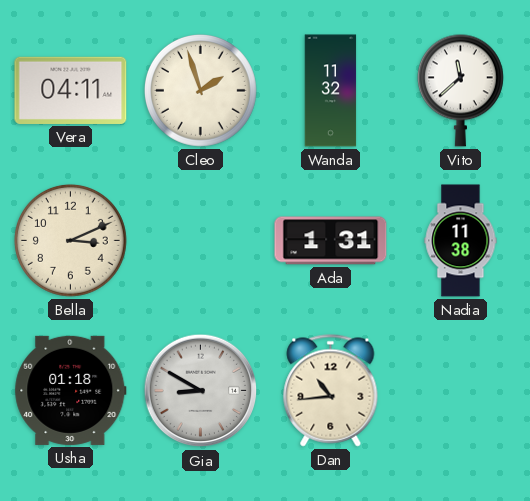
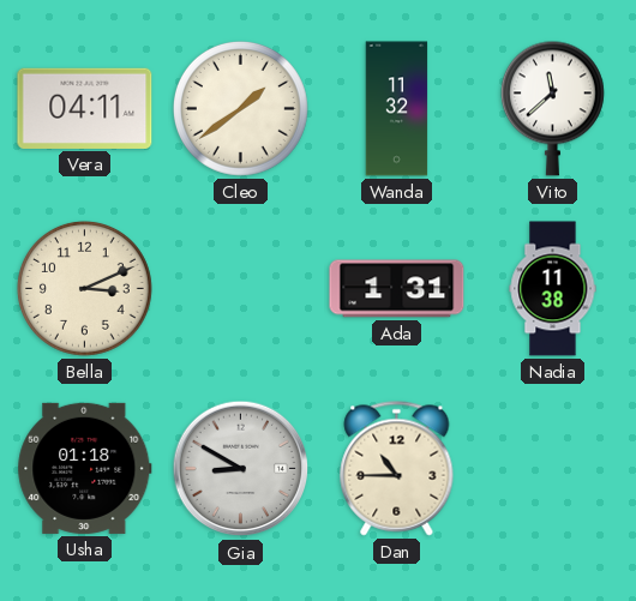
Cleo: 1:57 -> 1:39 (240, 108)
Dan: 10:44 -> 10:45 (397, 469)
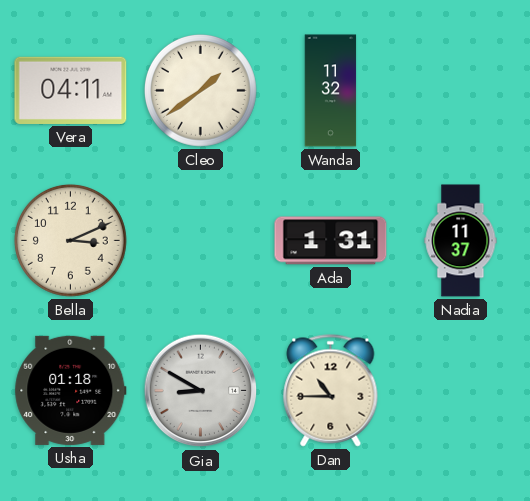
Vito: 11:38 -> none (552, 108)
Nadia: 11:38 -> 11:37 (461, 241)
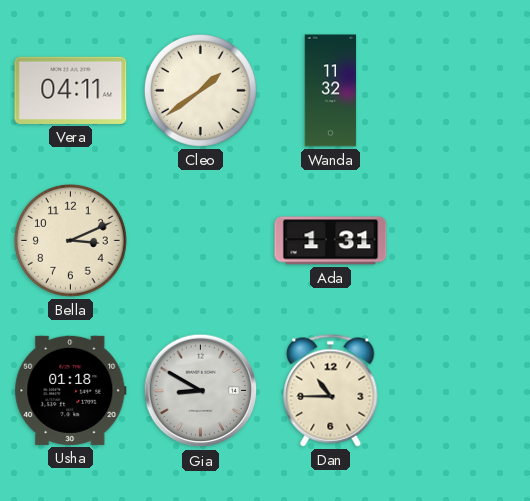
Nadia: 11:37 -> none (461, 241)
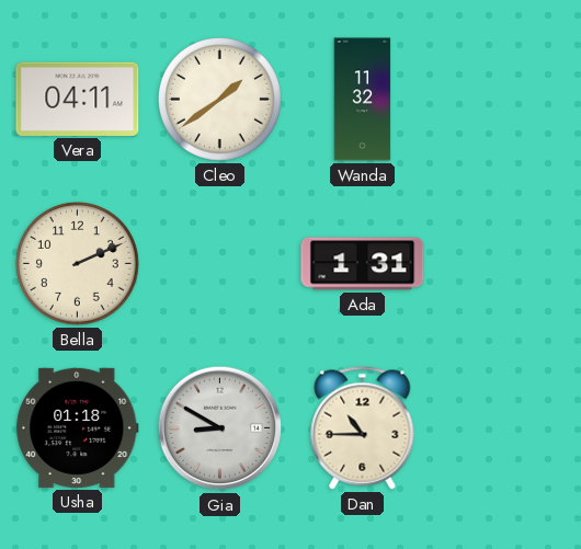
Bella: 3:11 -> 2:11 (77, 263)
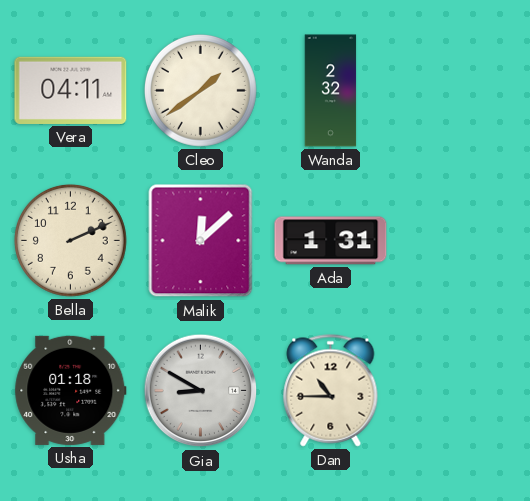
Wanda: 11:32 -> 2:32 (331, 91)
Malik: none -> 12:08 (201, 241)
